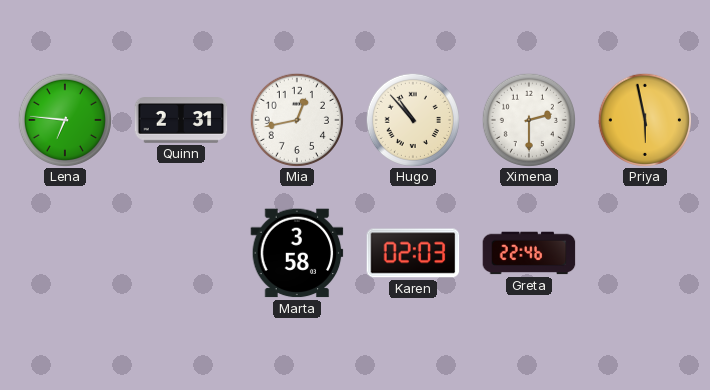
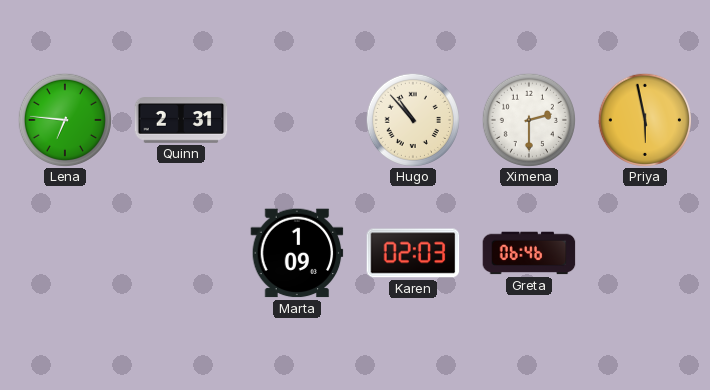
Mia: 12:43 -> none (296, 119)
Marta: 3:58 -> 1:09 (297, 253)
Greta: 22:46 -> 06:46 (529, 253)
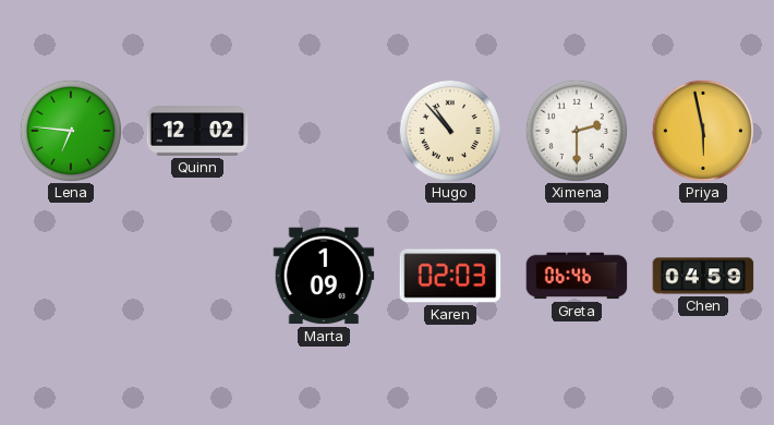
Quinn: 2:31 -> 12:02 (197, 131)
Chen: none -> 04:59 (703, 276)
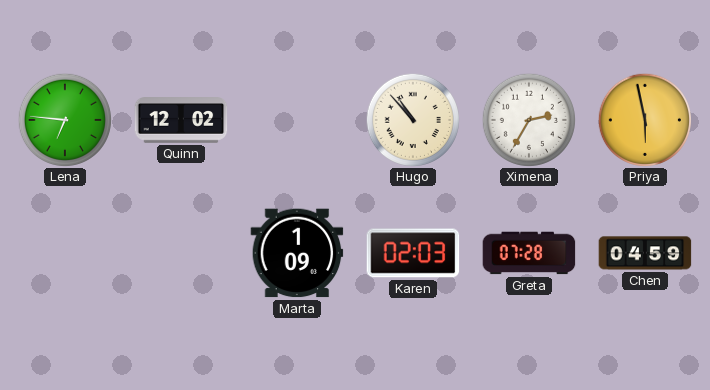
Ximena: 2:30 -> 2:35 (528, 119)
Greta: 06:46 -> 07:28 (529, 253)
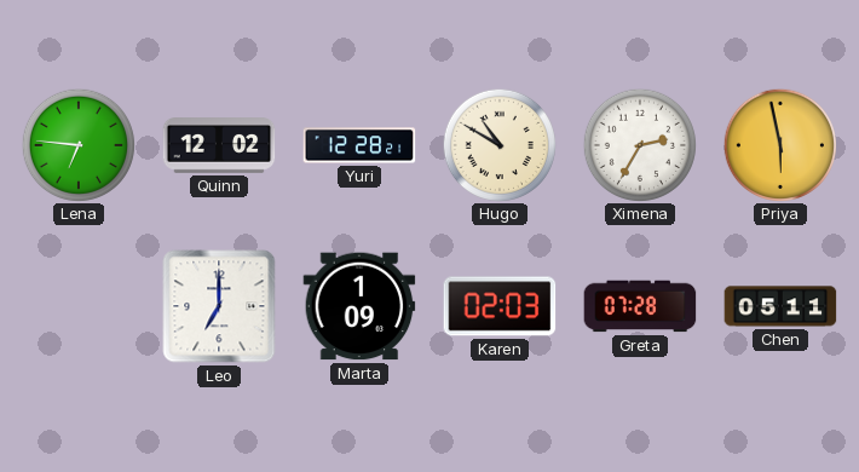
Yuri: none -> 12:28 (359, 145)
Hugo: 10:53 -> 10:50 (498, 144)
Leo: none -> 7:00 (219, 306)
Chen: 04:59 -> 05:11 (780, 306)
